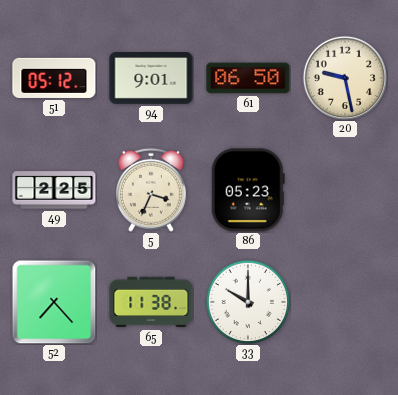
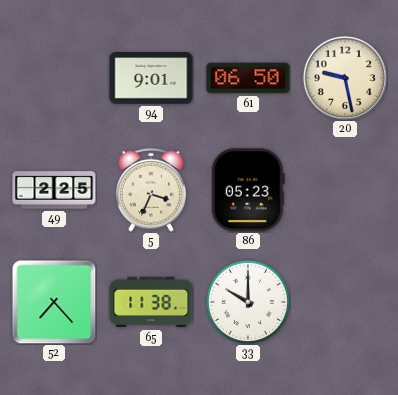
51: 05:12 -> none (54, 78)
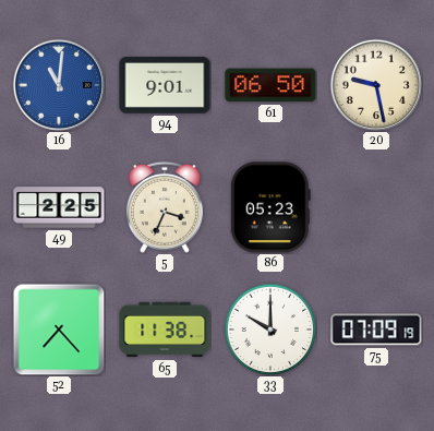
16: none -> 11:01 (59, 85)
75: none -> 07:09 (376, 330)
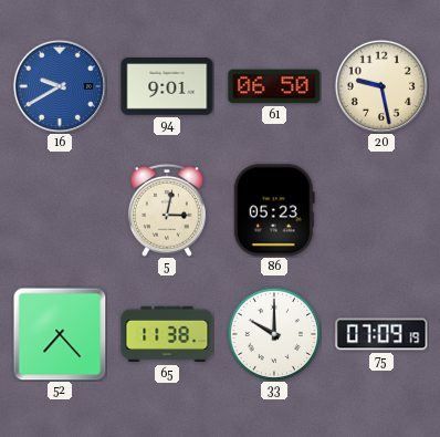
16: 11:01 -> 9:40 (60, 86)
49: 2:25 -> none (59, 207)
5: 3:34 -> 3:02 (167, 210)
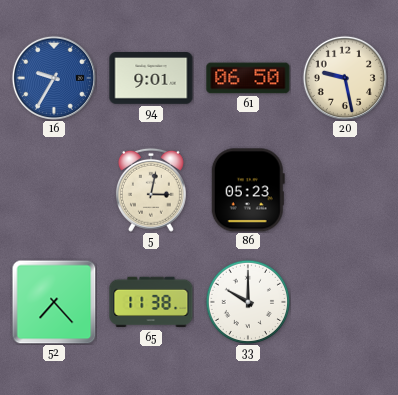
16: 9:40 -> 9:35 (54, 78)
75: 07:09 -> none (381, 334)
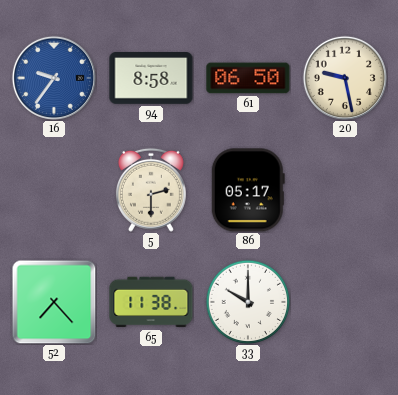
16: 9:35 -> 9:36 (54, 78)
94: 9:01 -> 8:58 (151, 78)
5: 3:02 -> 2:30 (151, 190)
86: 05:23 -> 05:17 (248, 190)
